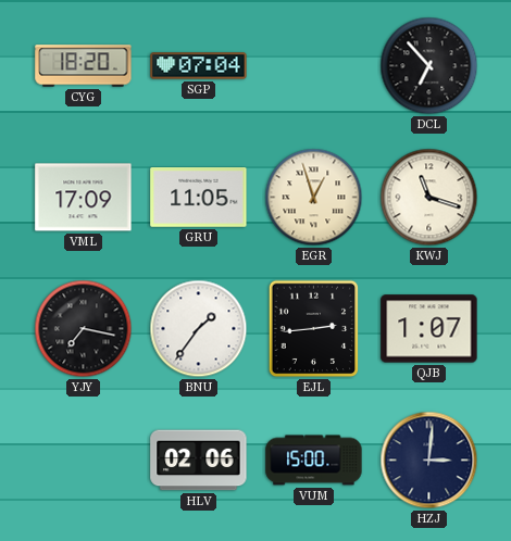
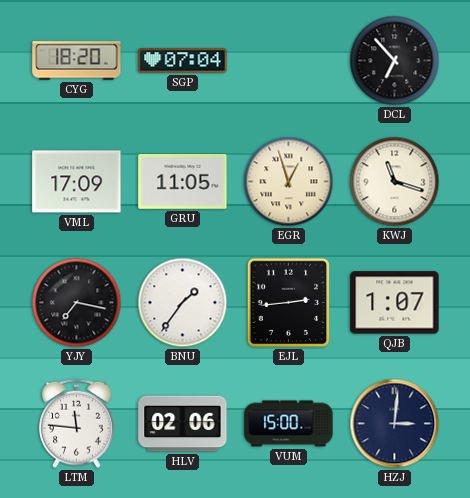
LTM: none -> 11:46 (77, 424)
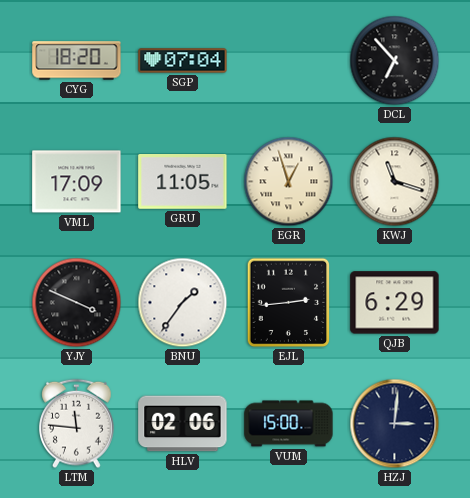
YJY: 7:17 -> 3:49 (77, 303)
QJB: 1:07 -> 6:29 (395, 303)
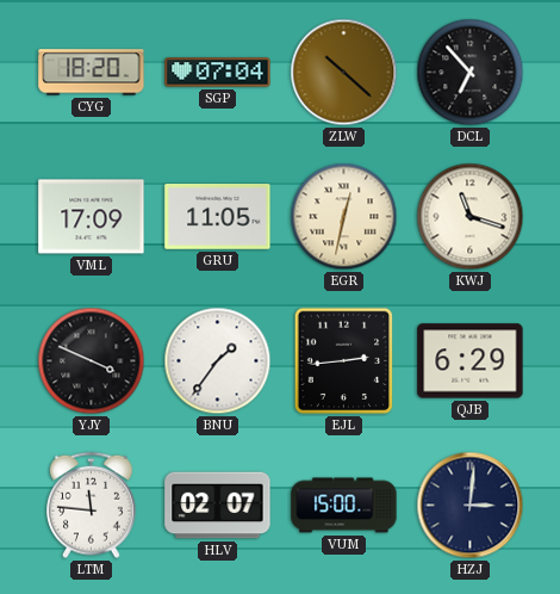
ZLW: none -> 10:22 (344, 73)
EGR: 12:57 -> 12:32 (344, 217)
HLV: 02:06 -> 02:07 (218, 506)
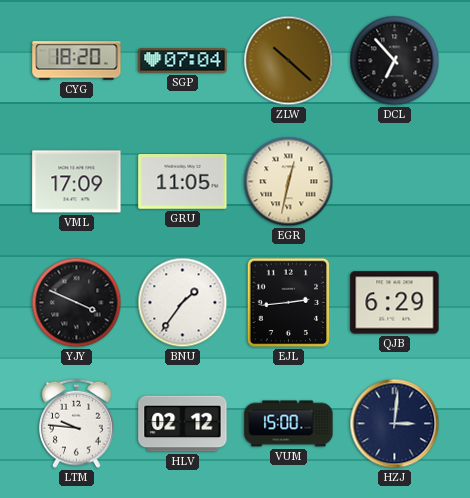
KWJ: 11:18 -> none (471, 217)
LTM: 11:46 -> 9:46 (77, 424)
HLV: 02:07 -> 02:12 (183, 424)
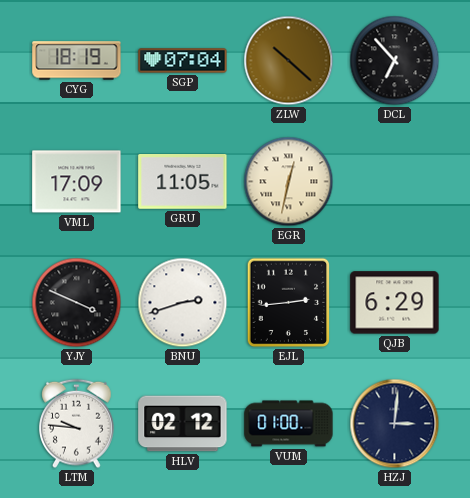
CYG: 18:20 -> 18:19 (77, 61)
BNU: 1:36 -> 2:42 (183, 303)
VUM: 15:00 -> 01:00 (289, 424)
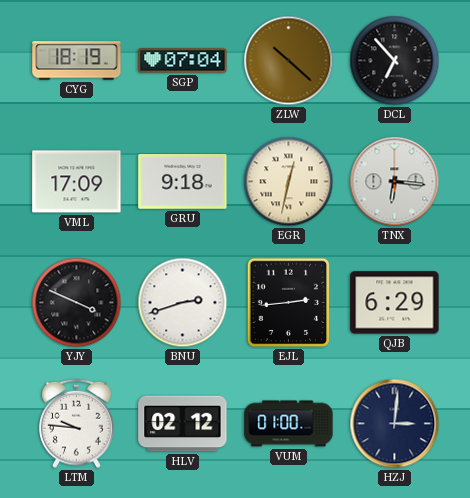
GRU: 11:05 -> 9:18 (183, 182)
TNX: none -> 6:16 (395, 182)
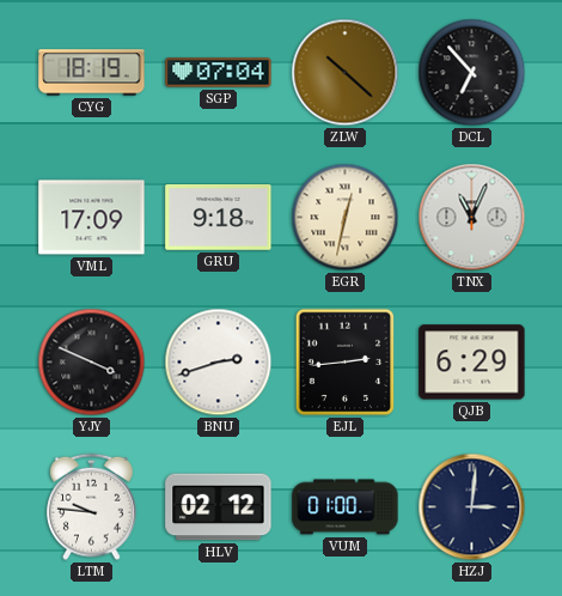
TNX: 6:16 -> 11:04 (472, 218)
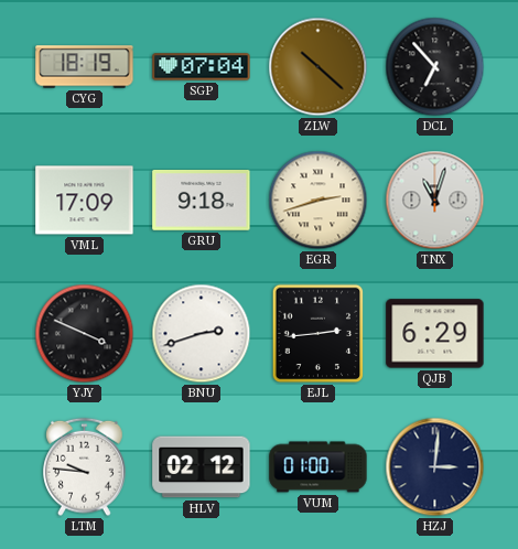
EGR: 12:32 -> 2:42 (319, 201)
TNX: 11:04 -> 11:03 (435, 201)
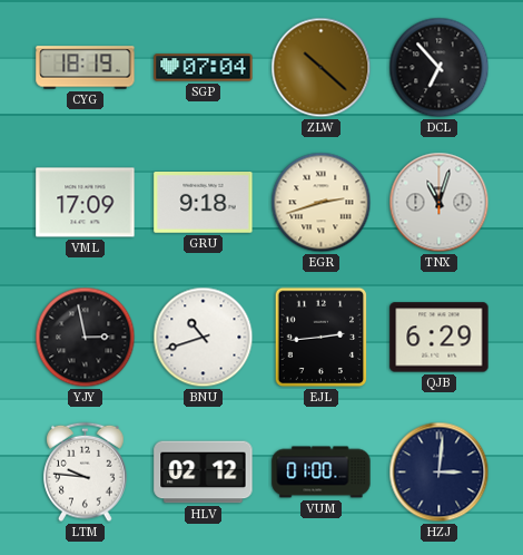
YJY: 3:49 -> 2:58 (86, 338)
BNU: 2:42 -> 10:42 (204, 338)
